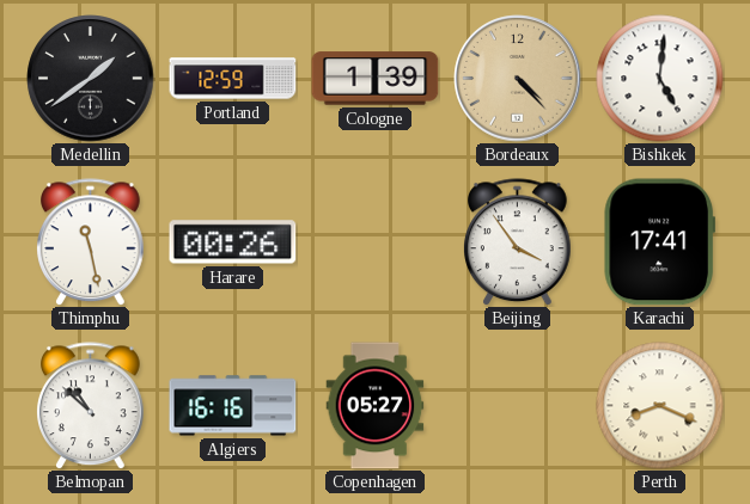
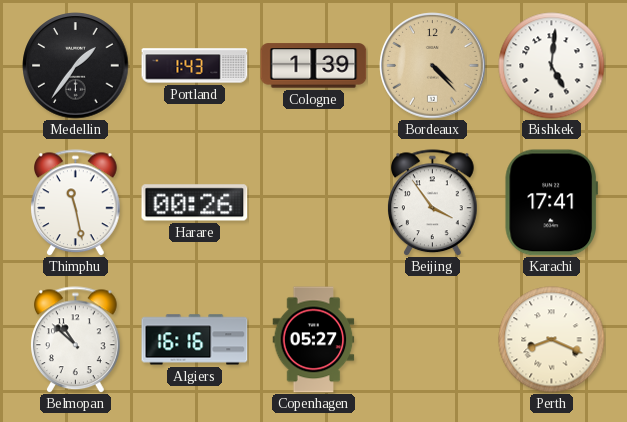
Medellin: 1:39 -> 1:36 (76, 66)
Portland: 12:59 -> 1:43 (195, 66)
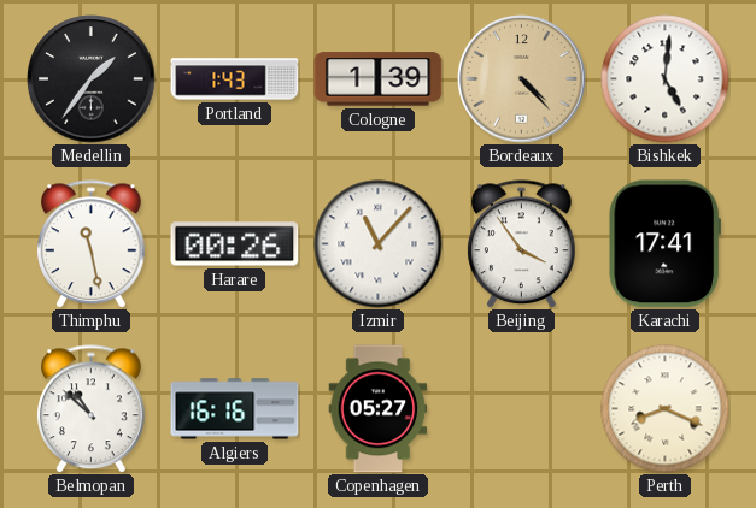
Izmir: none -> 11:07 (379, 244)
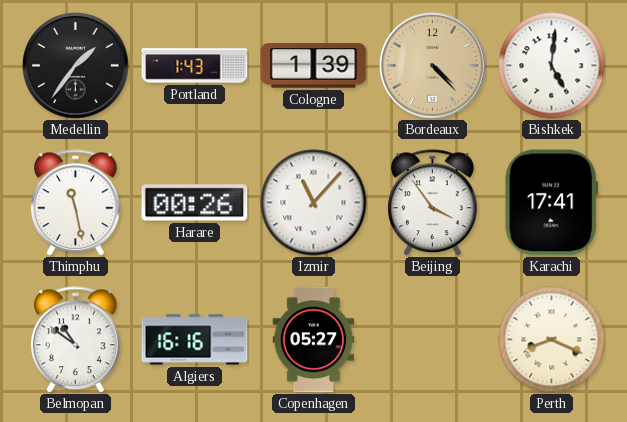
Belmopan: 10:52 -> 10:51 (76, 340)
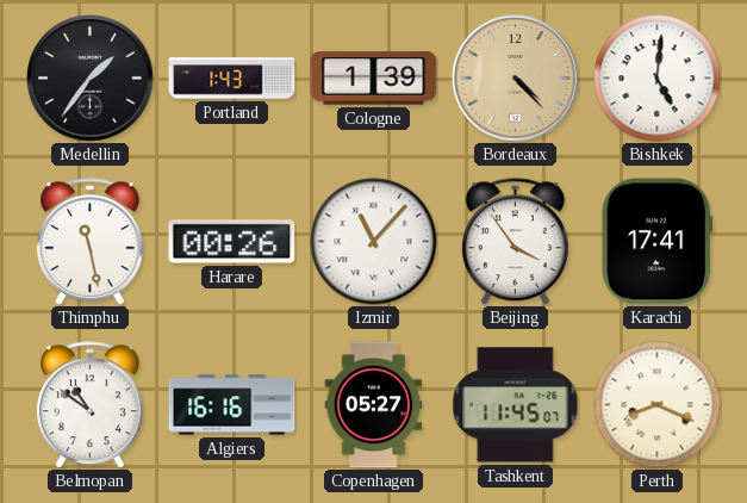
Tashkent: none -> 11:45 (516, 405)
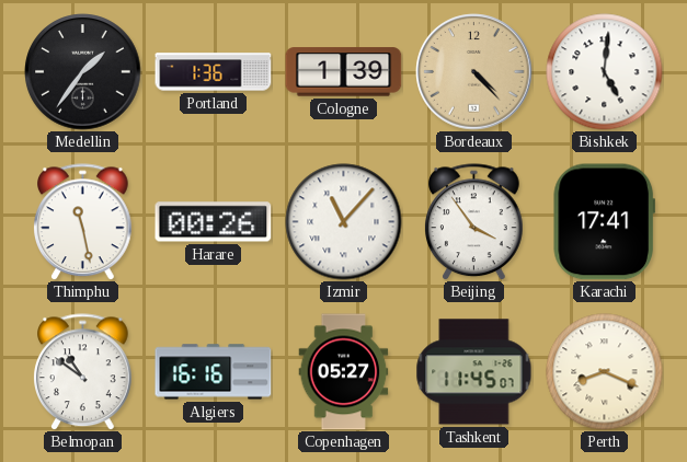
Portland: 1:43 -> 1:36 (214, 72)
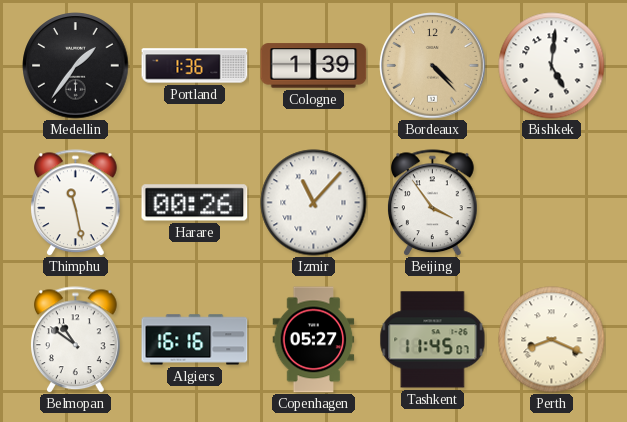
Karachi: 17:41 -> none (604, 222)
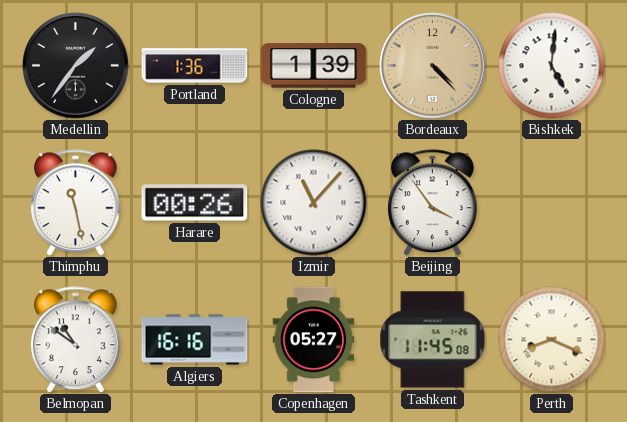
Tashkent: 11:45:07 -> 11:45:08 (433, 340)
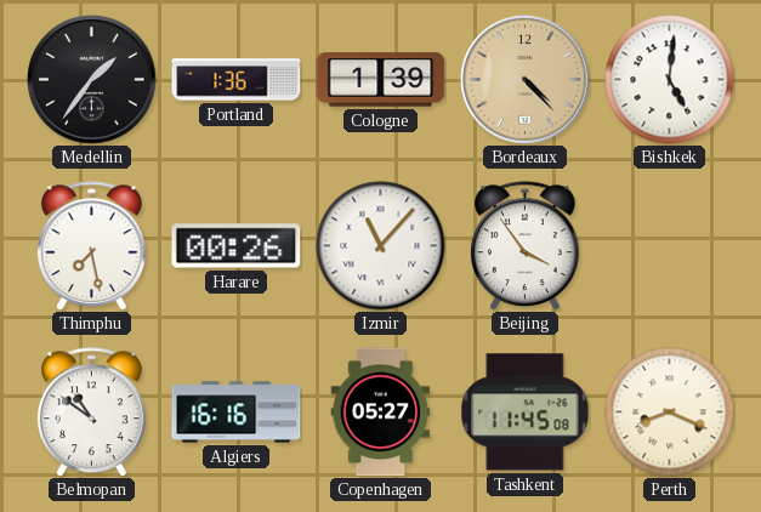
Thimphu: 11:28 -> 7:28 (92, 246)
